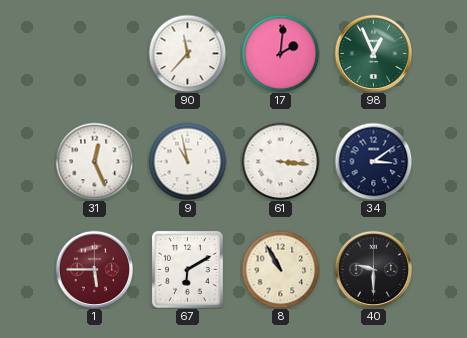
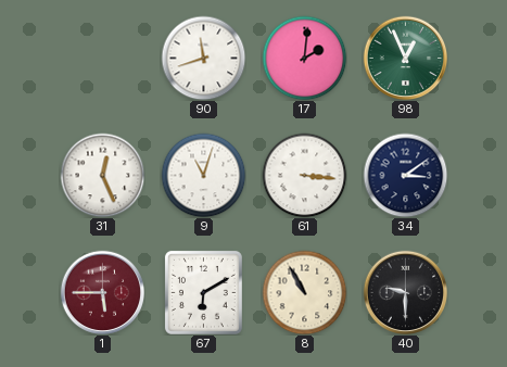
90: 11:37 -> 11:42 (203, 58)
9: 10:58 -> 11:03 (203, 175)
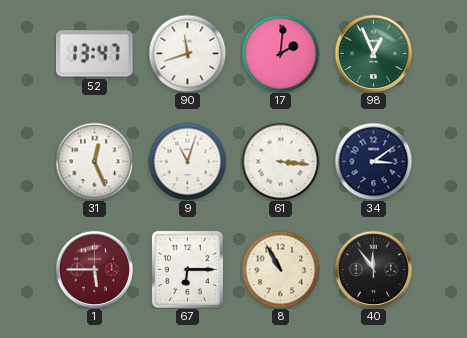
52: none -> 13:47 (94, 54)
67: 6:10 -> 6:15 (187, 269)
40: 9:30 -> 11:54 (373, 269)
